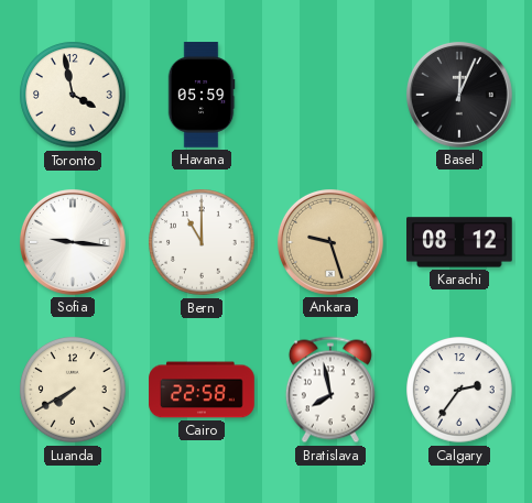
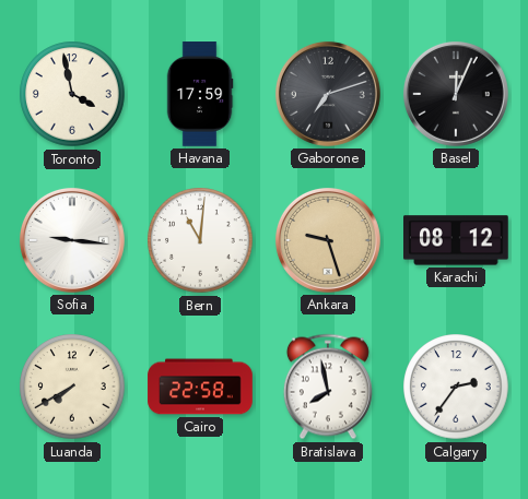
Havana: 05:59 -> 17:59 (200, 94)
Gaborone: none -> 7:12 (328, 94)
Bern: 11:00 -> 11:01 (200, 240)
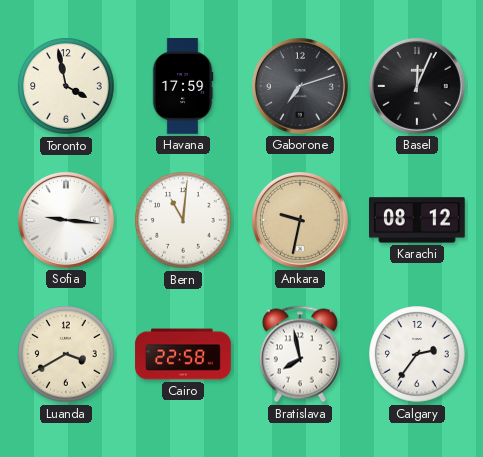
Ankara: 9:27 -> 9:32 (300, 220)
Luanda: 7:40 -> 3:40 (66, 354)
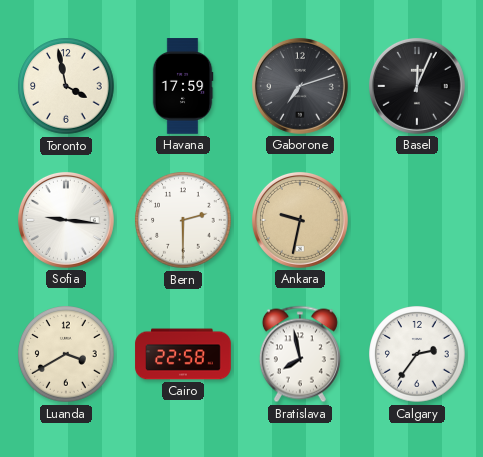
Bern: 11:01 -> 2:30 (183, 220)
Karachi: 08:12 -> none (418, 220)
